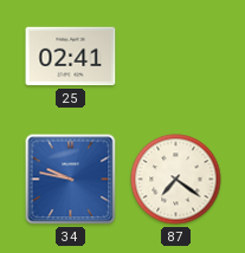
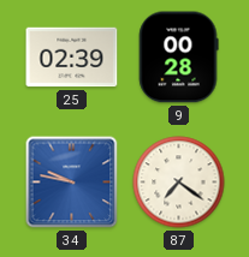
25: 02:41 -> 02:39 (72, 58)
9: none -> 00:28 (178, 58)
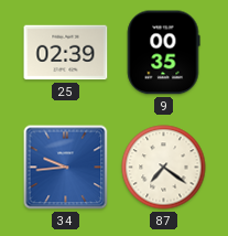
9: 00:28 -> 00:35 (163, 53)
34: 9:47 -> 9:44 (66, 168)
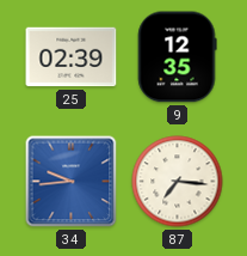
9: 00:35 -> 12:35 (177, 57)
87: 7:21 -> 7:16 (178, 182)
